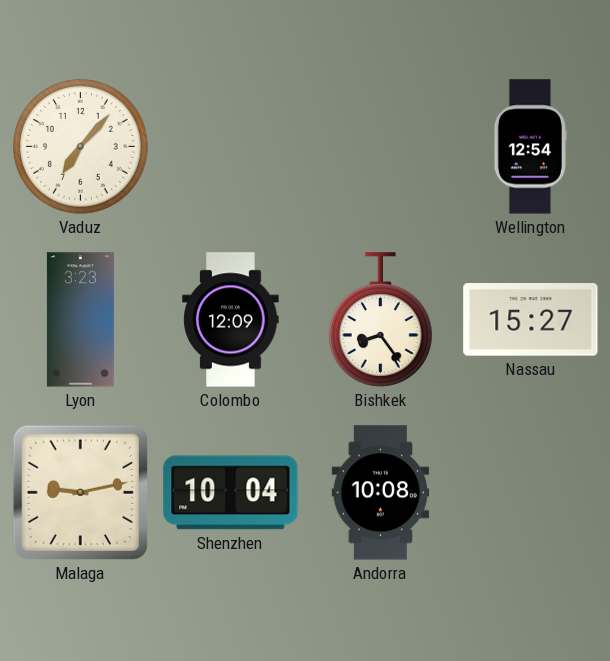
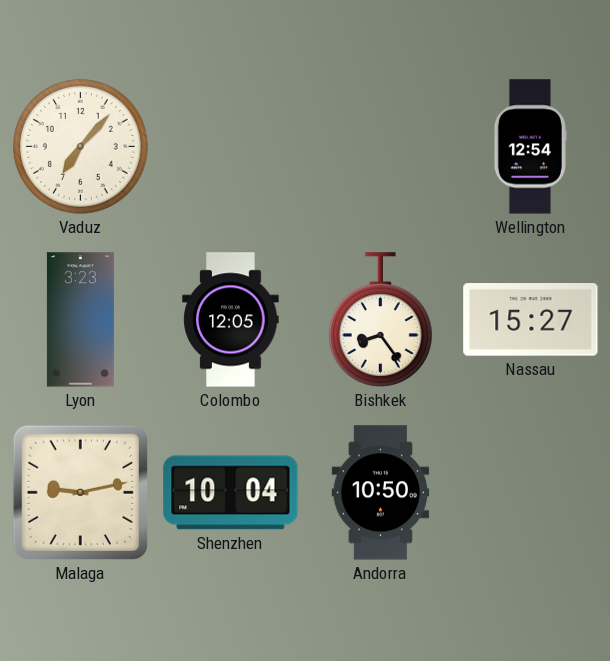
Colombo: 12:09 -> 12:05 (231, 320)
Andorra: 10:08 -> 10:50 (381, 493)
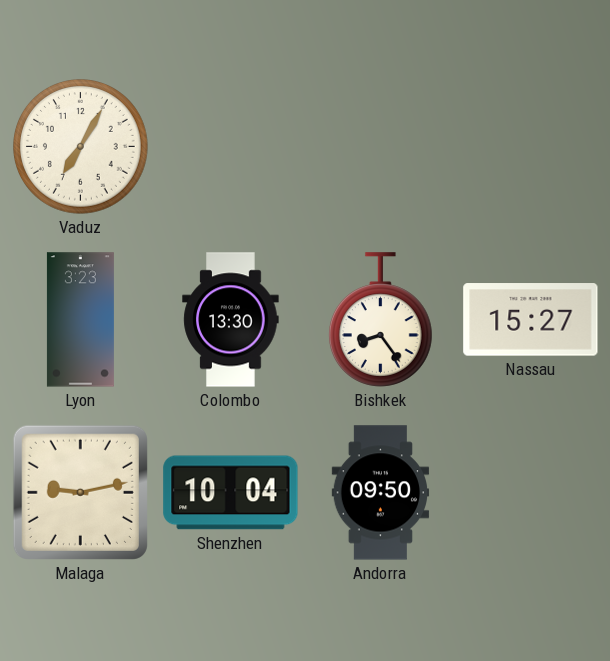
Vaduz: 7:07 -> 7:05 (81, 147)
Wellington: 12:54 -> none (530, 147)
Colombo: 12:05 -> 13:30 (231, 320)
Andorra: 10:50 -> 09:50 (381, 493)
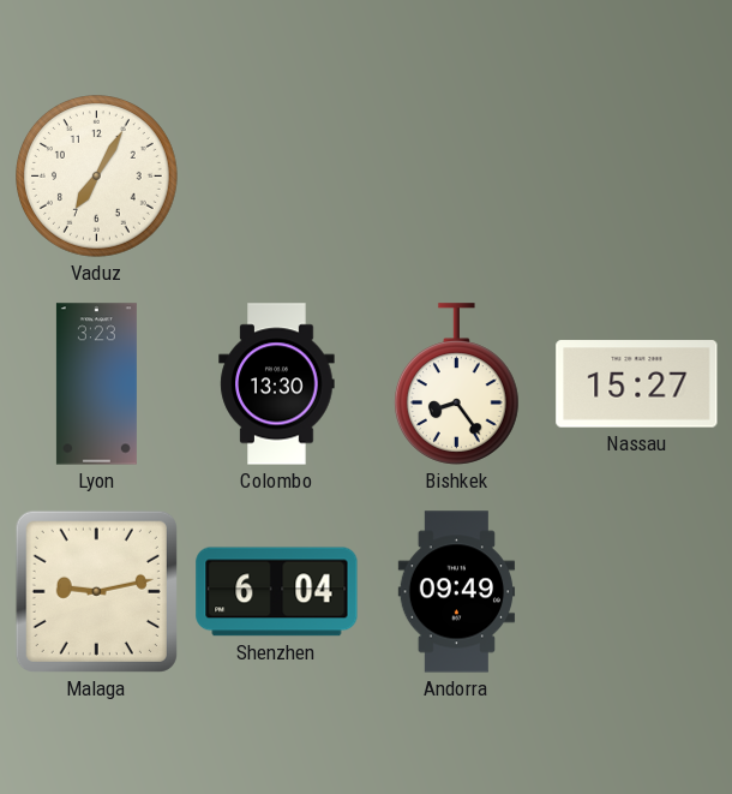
Shenzhen: 10:04 -> 6:04 (277, 592)
Andorra: 09:50 -> 09:49 (457, 592)
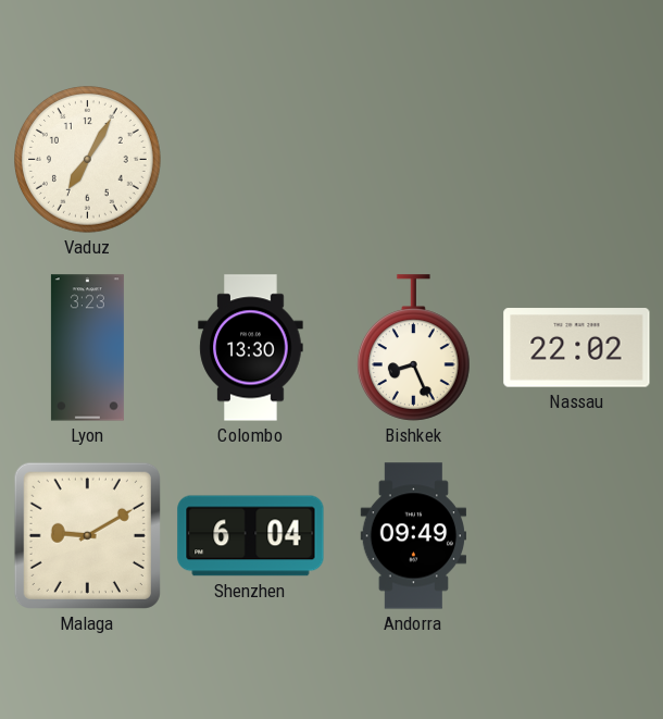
Bishkek: 8:24 -> 8:26 (413, 348)
Nassau: 15:27 -> 22:02 (577, 348)
Malaga: 9:13 -> 9:10 (87, 535)
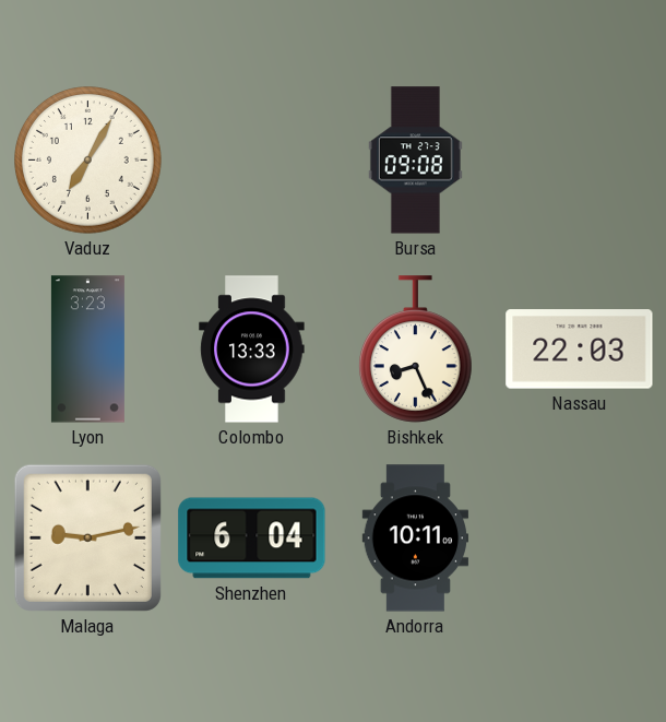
Bursa: none -> 09:08 (415, 161)
Colombo: 13:30 -> 13:33 (252, 350)
Nassau: 22:02 -> 22:03 (580, 350)
Malaga: 9:10 -> 9:13 (87, 537)
Andorra: 09:49 -> 10:11 (416, 538)
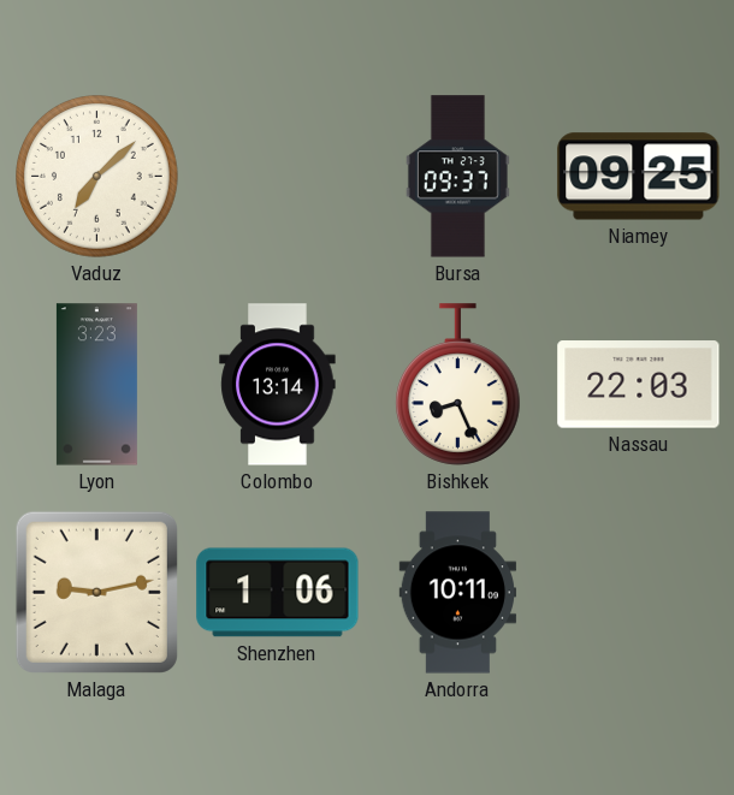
Vaduz: 7:05 -> 7:08 (97, 177)
Bursa: 09:08 -> 09:37 (457, 177)
Niamey: none -> 09:25 (639, 177)
Colombo: 13:33 -> 13:14 (278, 385)
Shenzhen: 6:04 -> 1:06 (278, 593)
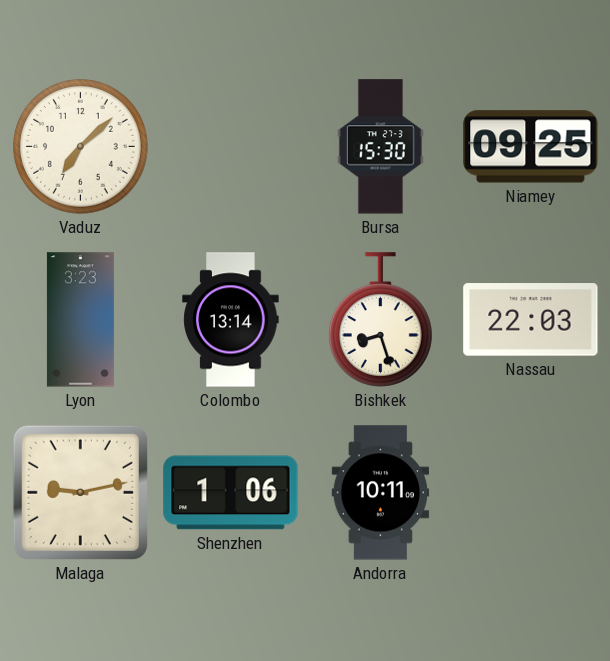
Bursa: 09:37 -> 15:30 (380, 147)
Bishkek: 8:26 -> 8:27 (380, 320)
